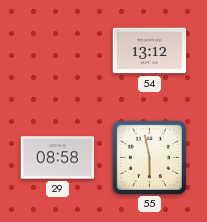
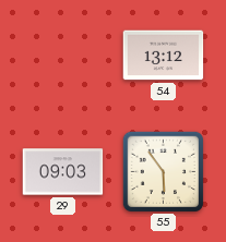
29: 08:58 -> 09:03 (63, 172)
55: 5:58 -> 5:54 (163, 171)
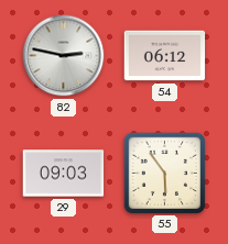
82: none -> 2:47 (64, 56)
54: 13:12 -> 06:12 (165, 56)
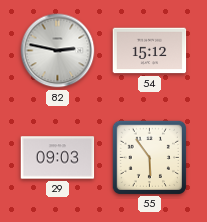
54: 06:12 -> 15:12 (150, 51)
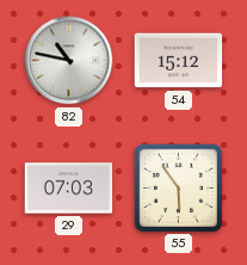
82: 2:47 -> 10:47 (69, 61)
29: 09:03 -> 07:03 (69, 189)
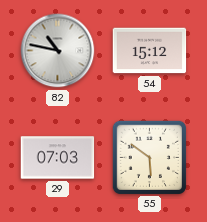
55: 5:54 -> 5:51 (149, 157)
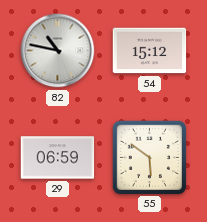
29: 07:03 -> 06:59 (58, 158)
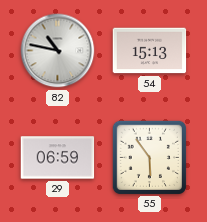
54: 15:12 -> 15:13 (150, 51)
55: 5:51 -> 5:54 (149, 157)
